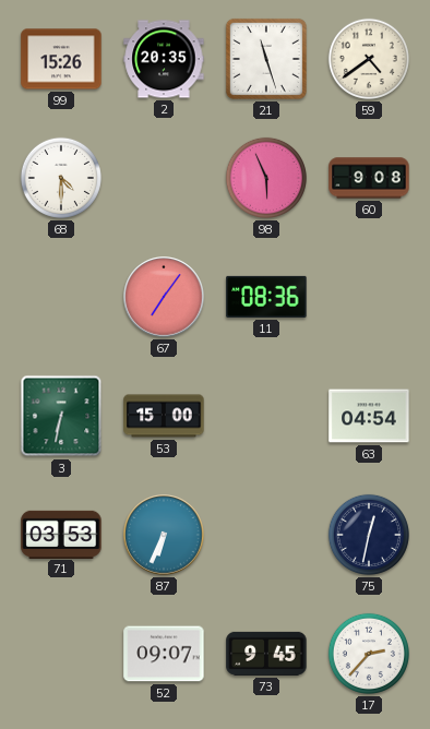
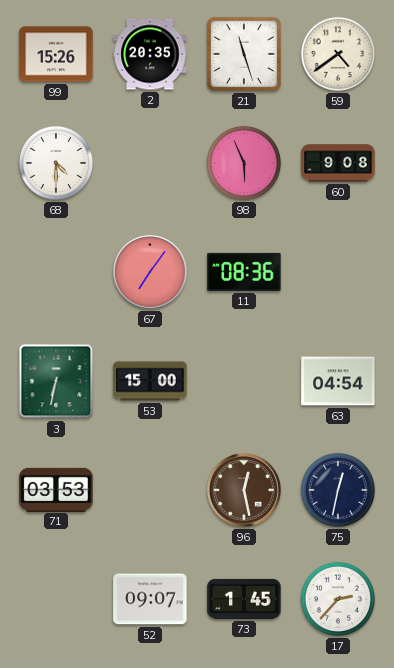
87: 6:34 -> none (164, 535)
96: none -> 12:28 (244, 490)
73: 9:45 -> 1:45 (244, 599)
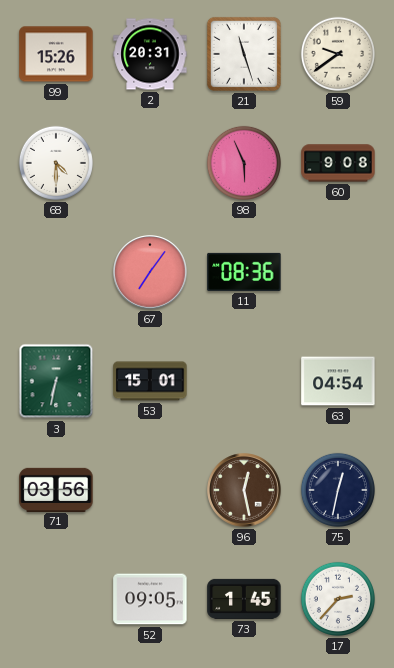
2: 20:35 -> 20:31 (150, 54)
59: 4:39 -> 9:39 (338, 54)
53: 15:00 -> 15:01 (150, 381)
71: 03:53 -> 03:56 (56, 489)
52: 09:07 -> 09:05 (150, 599)
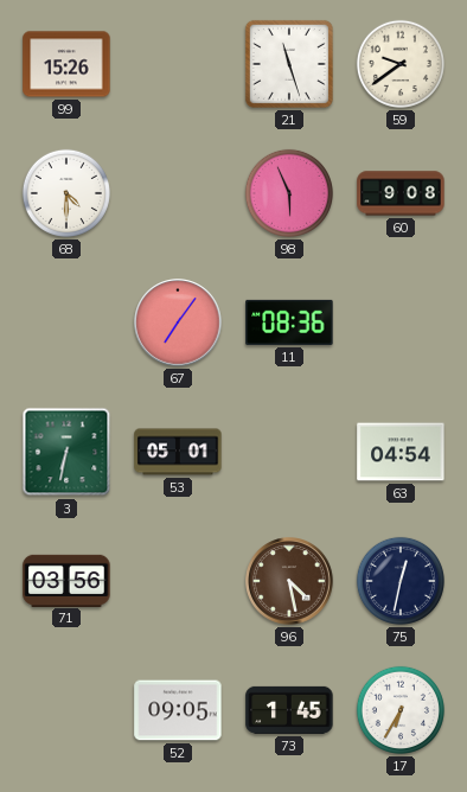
2: 20:31 -> none (150, 54)
53: 15:01 -> 05:01 (178, 452)
96: 12:28 -> 4:28 (289, 581)
17: 2:37 -> 6:35 (401, 710)
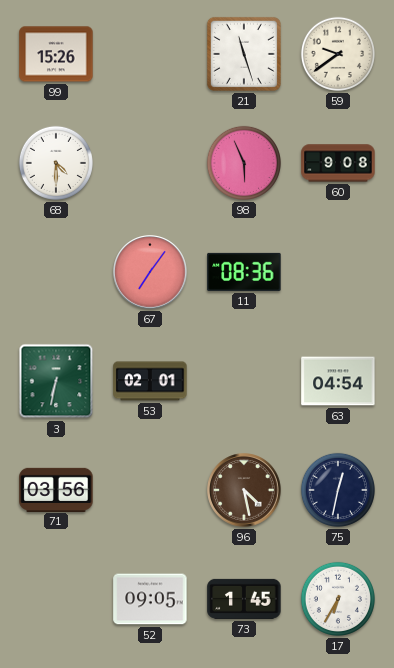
53: 05:01 -> 02:01 (150, 381)
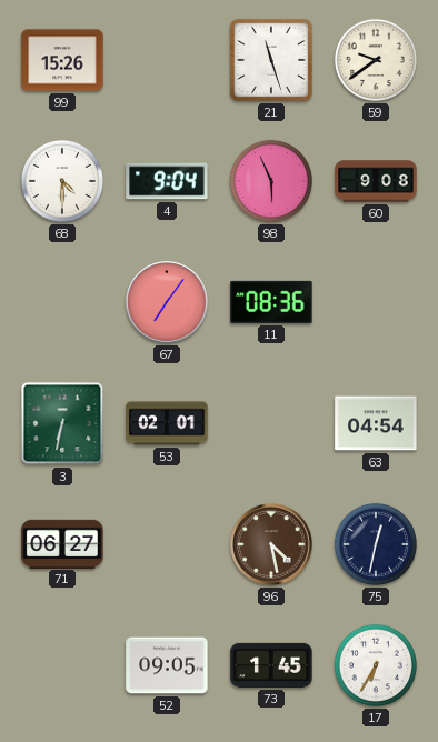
4: none -> 9:04 (167, 181)
71: 03:56 -> 06:27 (62, 543)
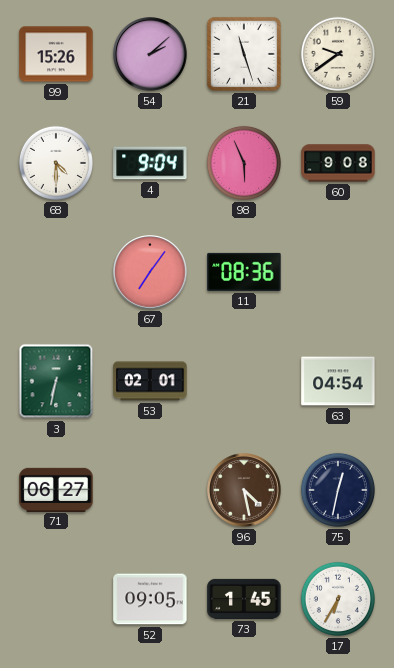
54: none -> 2:08 (150, 54)
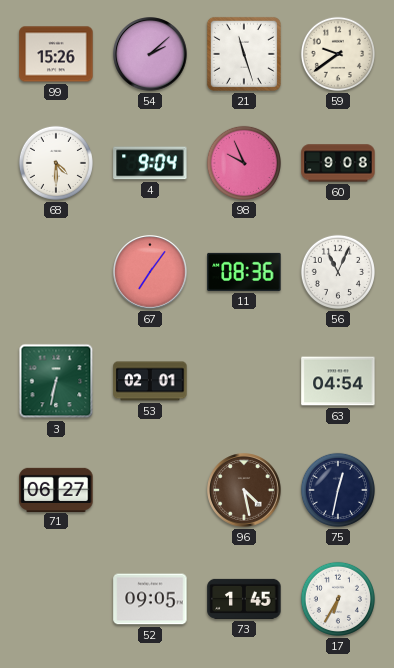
98: 5:56 -> 9:56 (244, 163)
56: none -> 11:04 (338, 272)
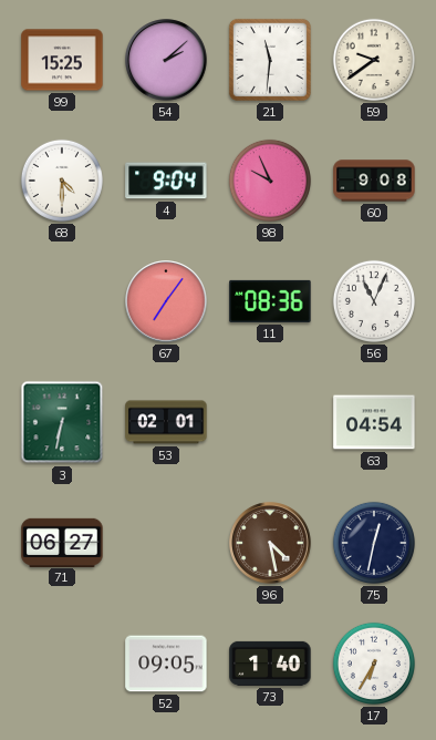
99: 15:26 -> 15:25 (62, 60)
21: 11:27 -> 11:31 (270, 60)
73: 1:45 -> 1:40 (270, 664)
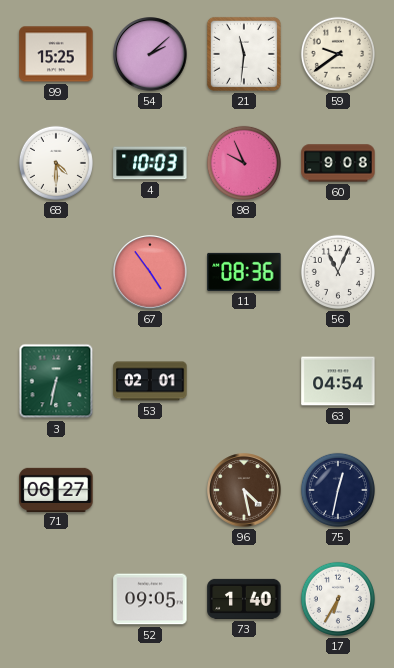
4: 9:04 -> 10:03 (150, 163)
67: 7:06 -> 4:54 (150, 272)
